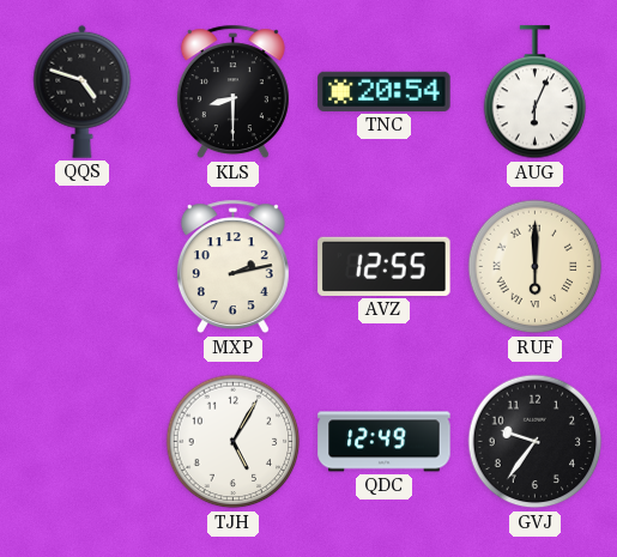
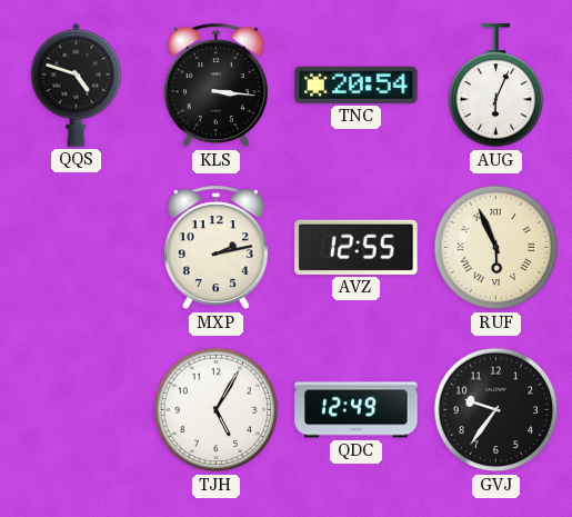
KLS: 8:30 -> 3:16 (215, 86)
RUF: 6:00 -> 5:56 (496, 248)
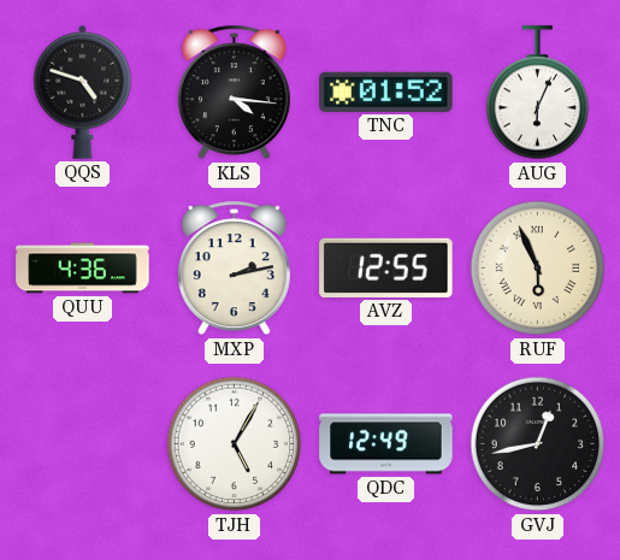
KLS: 3:16 -> 4:16 (234, 93)
TNC: 20:54 -> 01:52 (386, 92)
QUU: none -> 4:36 (83, 269)
GVJ: 9:36 -> 12:43 (538, 444)
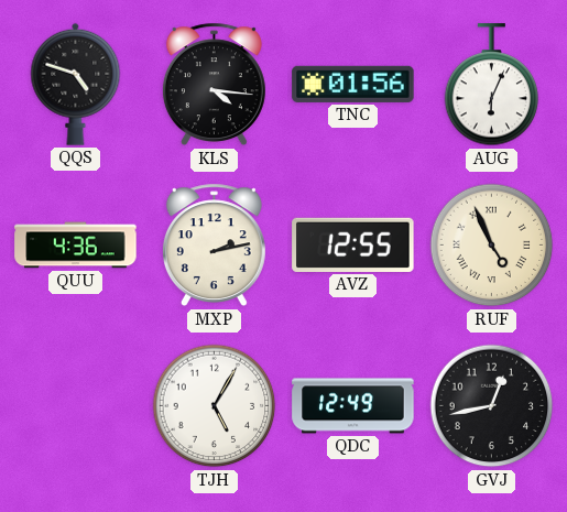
TNC: 01:52 -> 01:56 (353, 84)
RUF: 5:56 -> 4:56 (492, 246)
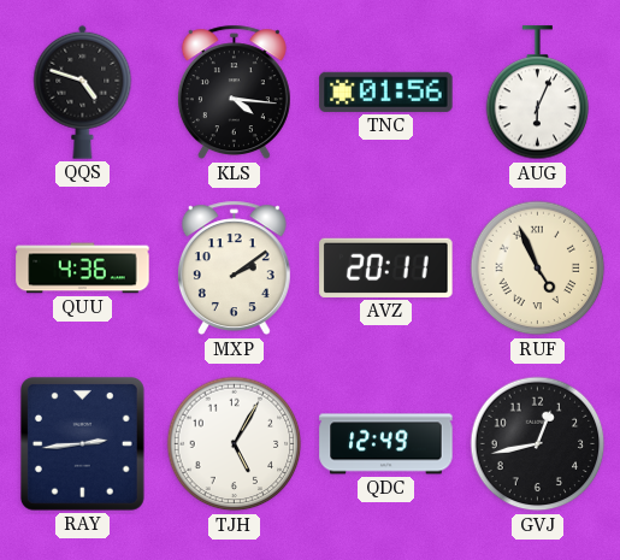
MXP: 2:13 -> 2:09 (234, 269)
AVZ: 12:55 -> 20:11 (386, 267)
RAY: none -> 2:44 (82, 443)
